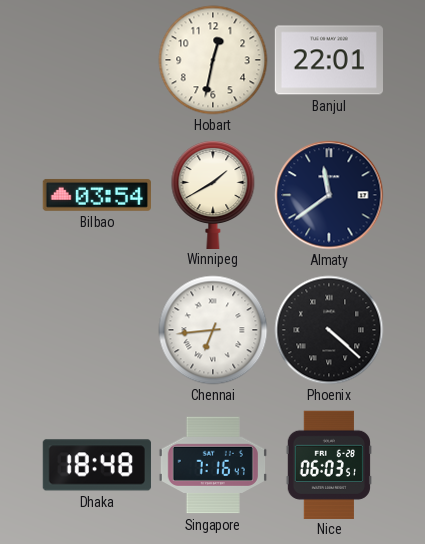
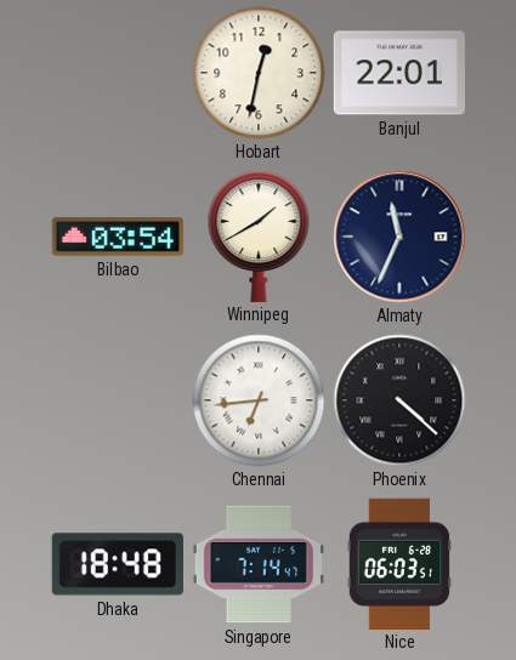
Almaty: 11:39 -> 11:34 (399, 237)
Singapore: 7:16 -> 7:14 (259, 564)
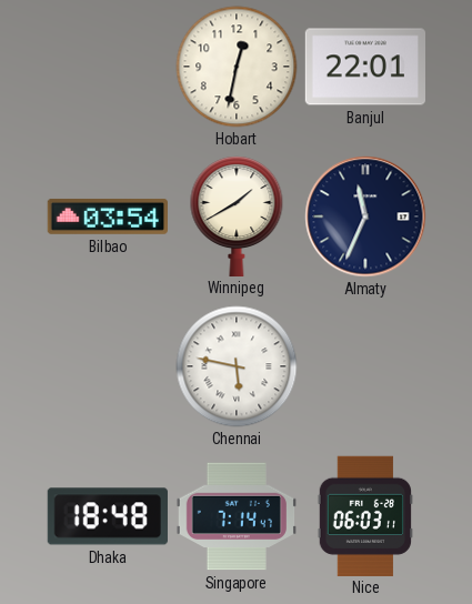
Chennai: 6:44 -> 5:47 (237, 366)
Phoenix: 4:22 -> none (399, 400)
Nice: 06:03:51 -> 06:03:11 (365, 515)
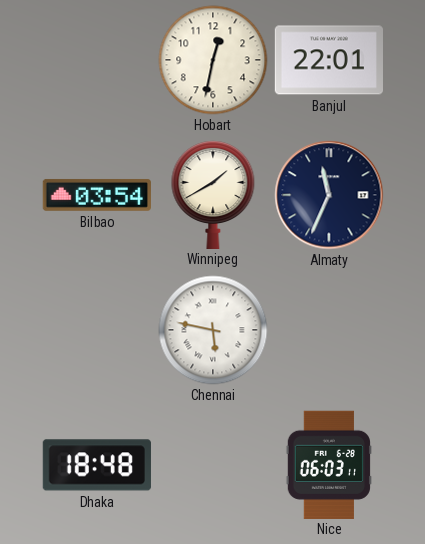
Singapore: 7:14 -> none (237, 516)
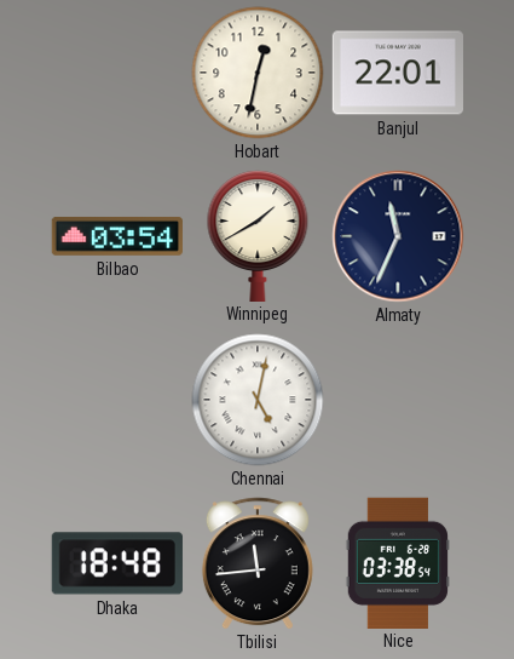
Chennai: 5:47 -> 5:02 (258, 400)
Tbilisi: none -> 11:44 (258, 563)
Nice: 06:03 -> 03:38 (398, 562)
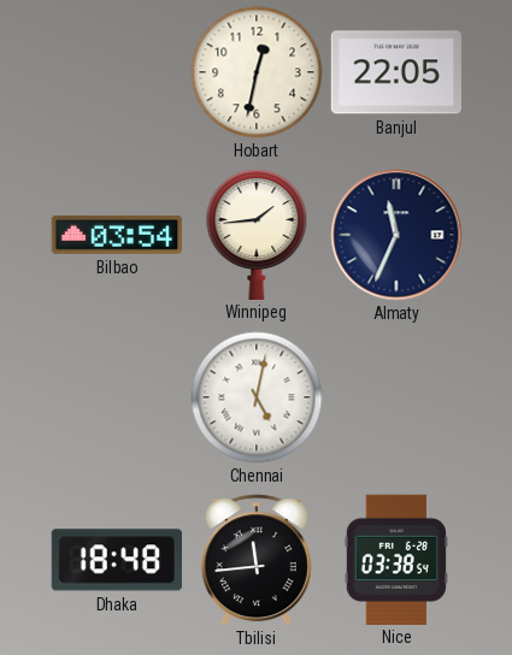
Banjul: 22:01 -> 22:05 (395, 72)
Winnipeg: 1:40 -> 1:44 (257, 234)
